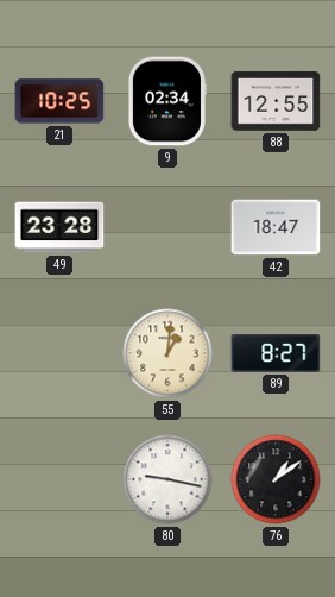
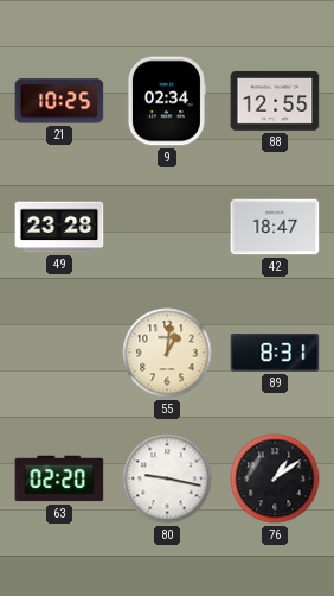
89: 8:27 -> 8:31 (275, 353)
63: none -> 02:20 (59, 478)
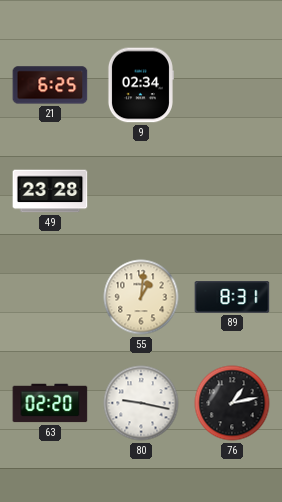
21: 10:25 -> 6:25 (50, 85)
88: 12:55 -> none (275, 101)
42: 18:47 -> none (275, 227)
76: 1:09 -> 1:13 (232, 403)
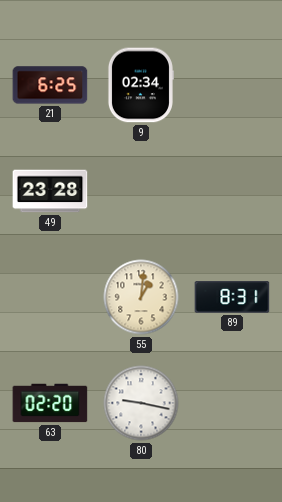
76: 1:13 -> none (232, 403)
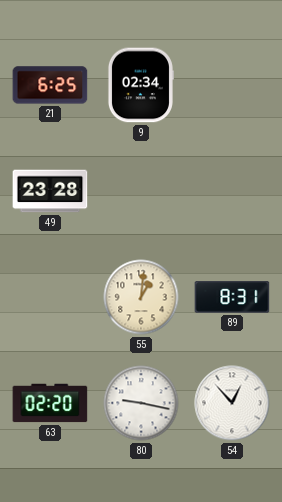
54: none -> 12:53 (232, 403)
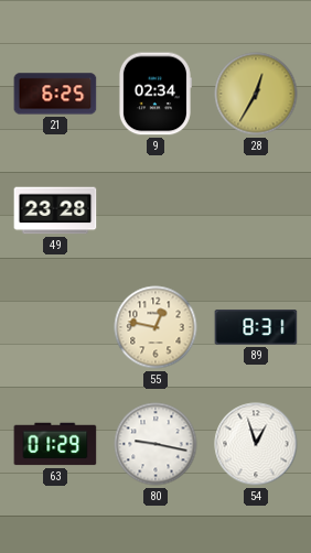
28: none -> 12:35 (256, 94)
55: 1:01 -> 12:47 (155, 327)
63: 02:20 -> 01:29 (55, 444)
54: 12:53 -> 12:57 (256, 444)
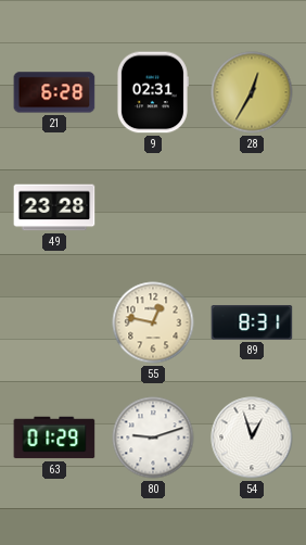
21: 6:25 -> 6:28 (54, 92)
9: 02:34 -> 02:31 (152, 92)
80: 9:17 -> 9:12 (153, 438)
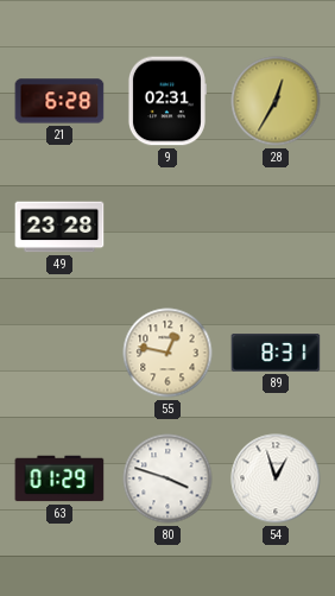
80: 9:12 -> 3:48 (167, 478)
